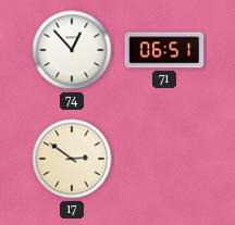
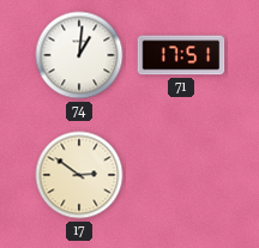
74: 12:53 -> 1:01 (79, 55)
71: 06:51 -> 17:51 (181, 55)
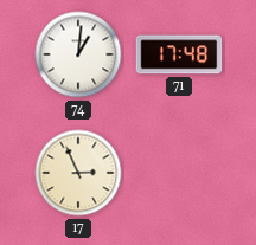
71: 17:51 -> 17:48 (179, 54)
17: 2:51 -> 2:56 (78, 173)
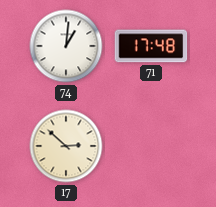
17: 2:56 -> 2:52 (66, 146)
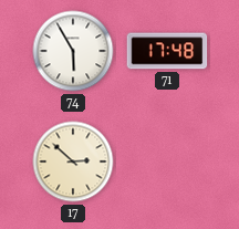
74: 1:01 -> 5:55 (73, 51)
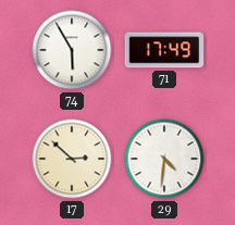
71: 17:48 -> 17:49 (164, 50)
29: none -> 4:31 (164, 159)
